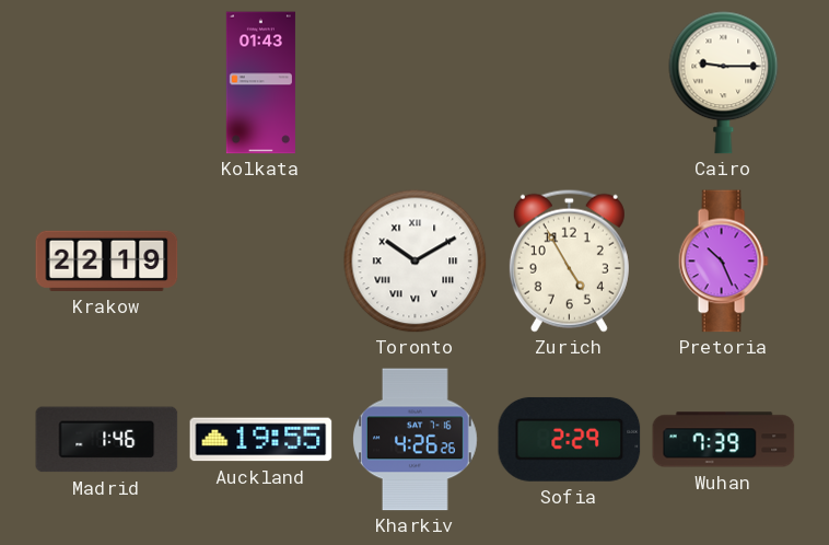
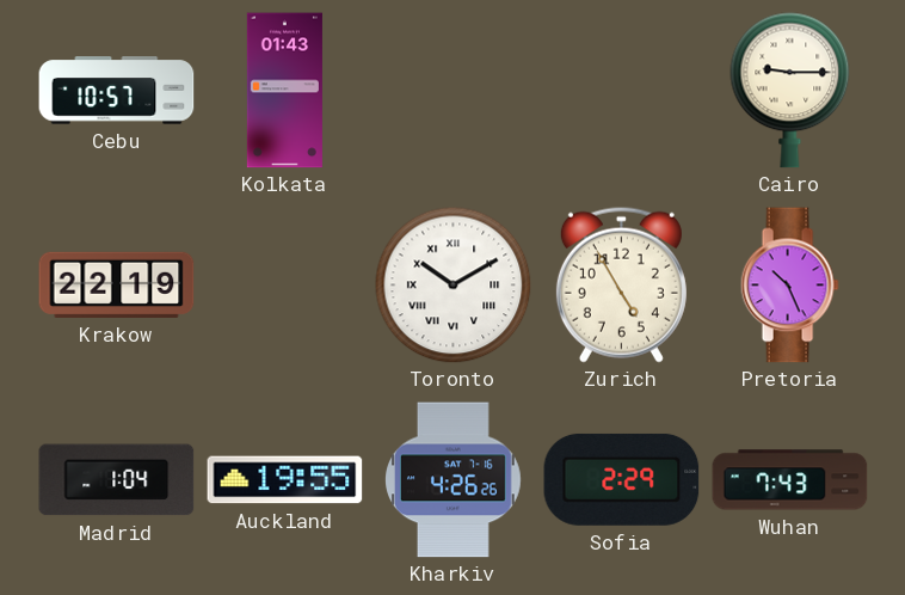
Cebu: none -> 10:57 (117, 91)
Madrid: 1:46 -> 1:04 (117, 480)
Wuhan: 7:39 -> 7:43 (790, 480)
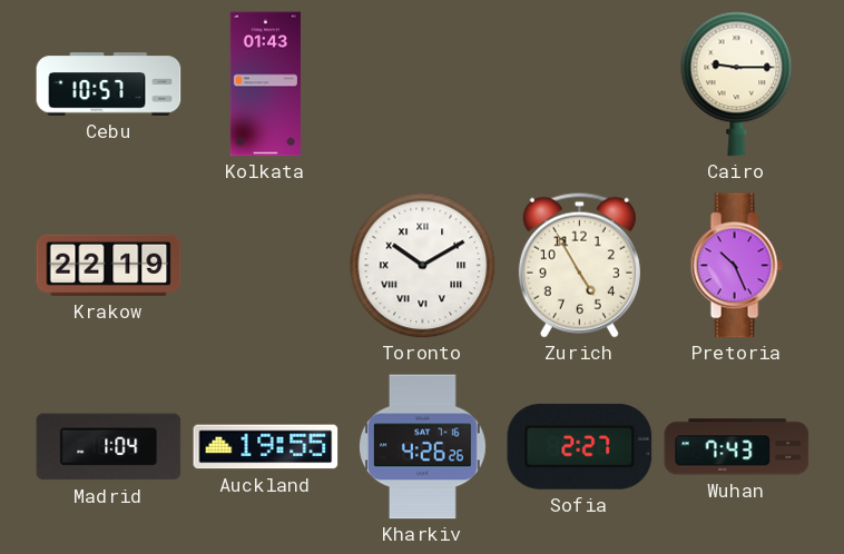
Sofia: 2:29 -> 2:27 (580, 446)
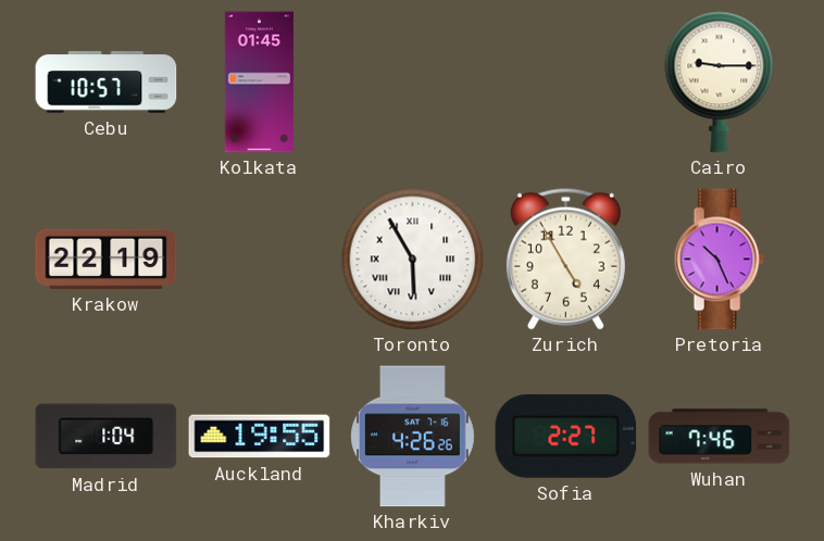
Kolkata: 01:43 -> 01:45 (259, 83)
Toronto: 10:10 -> 5:55 (413, 260)
Wuhan: 7:43 -> 7:46 (720, 437)
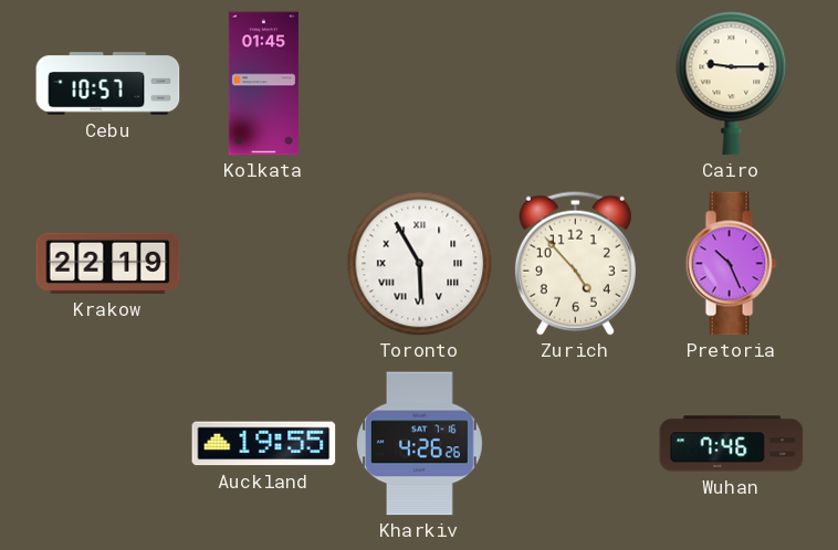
Zurich: 4:55 -> 4:53 (575, 263)
Madrid: 1:04 -> none (107, 437)
Sofia: 2:27 -> none (566, 436)
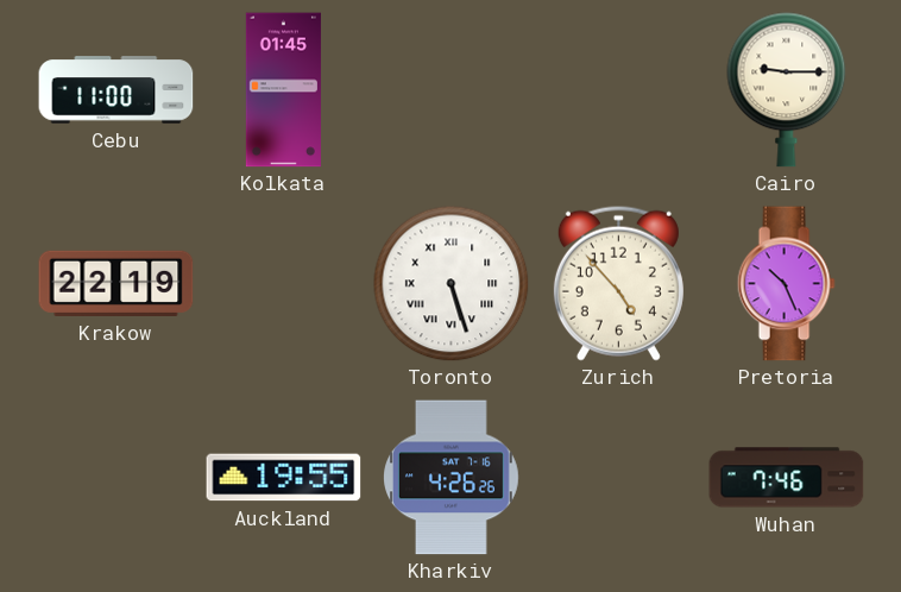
Cebu: 10:57 -> 11:00 (116, 90)
Toronto: 5:55 -> 5:27 (452, 284)
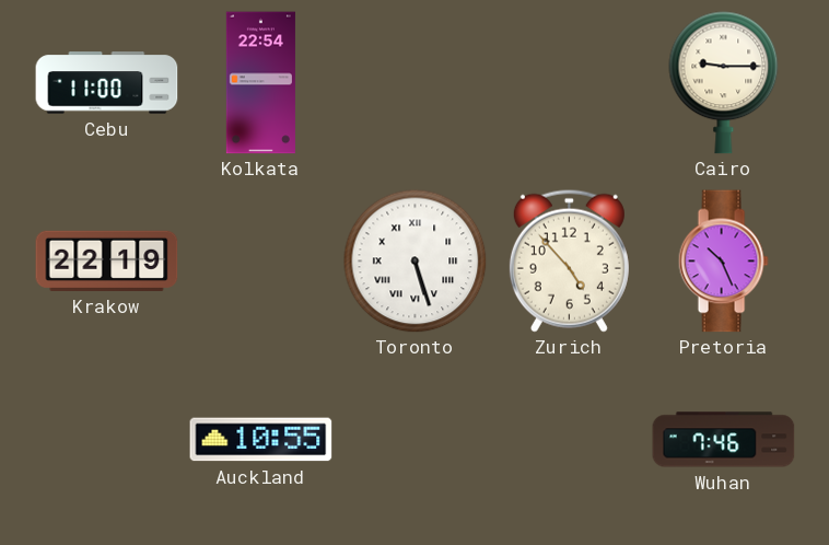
Kolkata: 01:45 -> 22:54 (260, 83)
Auckland: 19:55 -> 10:55 (261, 440)
Kharkiv: 4:26 -> none (452, 478)
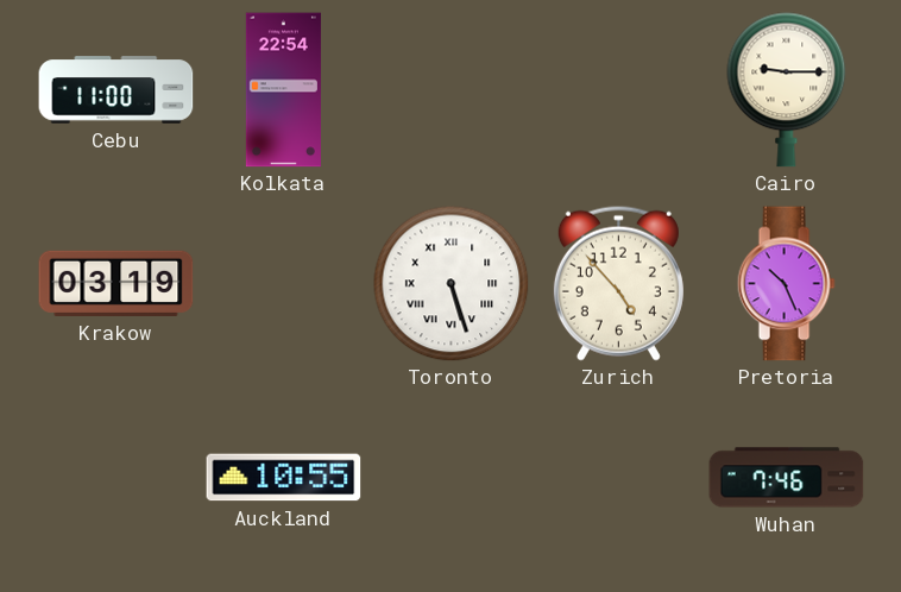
Krakow: 22:19 -> 03:19 (116, 283)
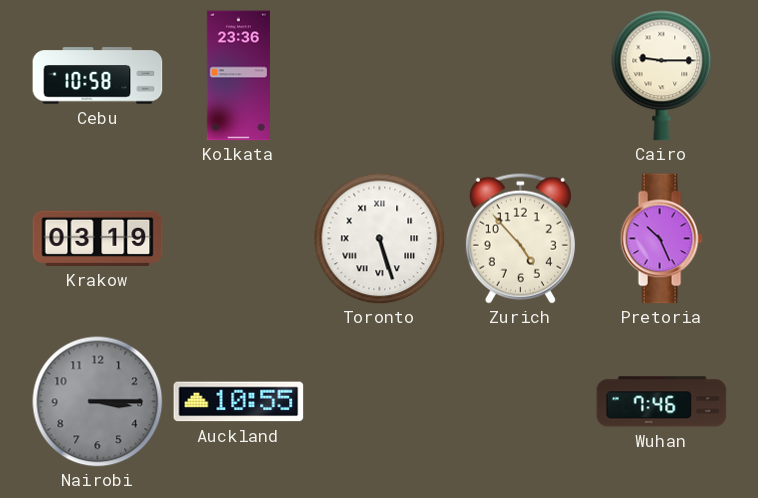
Cebu: 11:00 -> 10:58 (98, 76)
Kolkata: 22:54 -> 23:36 (238, 76)
Nairobi: none -> 3:15 (98, 402)
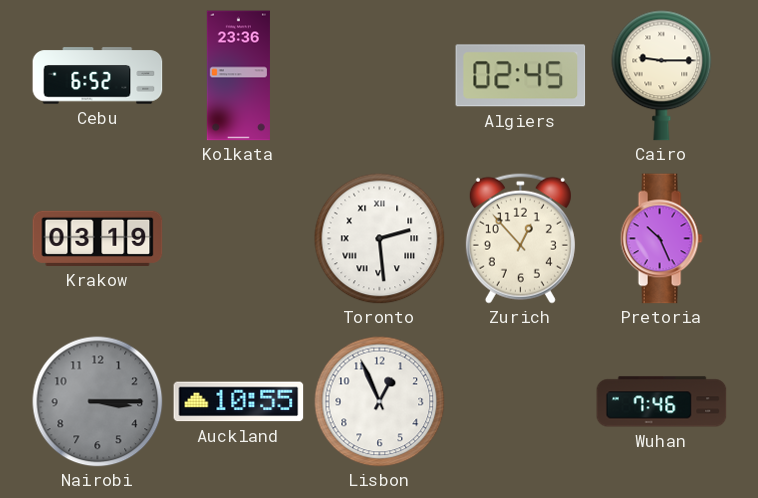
Cebu: 10:58 -> 6:52 (98, 76)
Algiers: none -> 02:45 (521, 76)
Toronto: 5:27 -> 2:29 (380, 239)
Zurich: 4:53 -> 12:53 (520, 238)
Lisbon: none -> 12:56 (380, 402)
